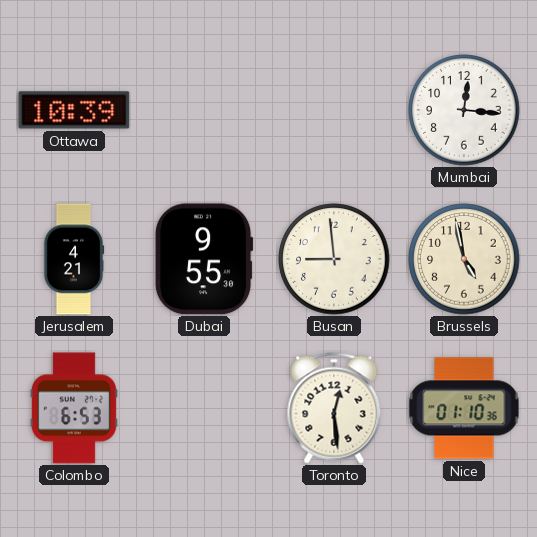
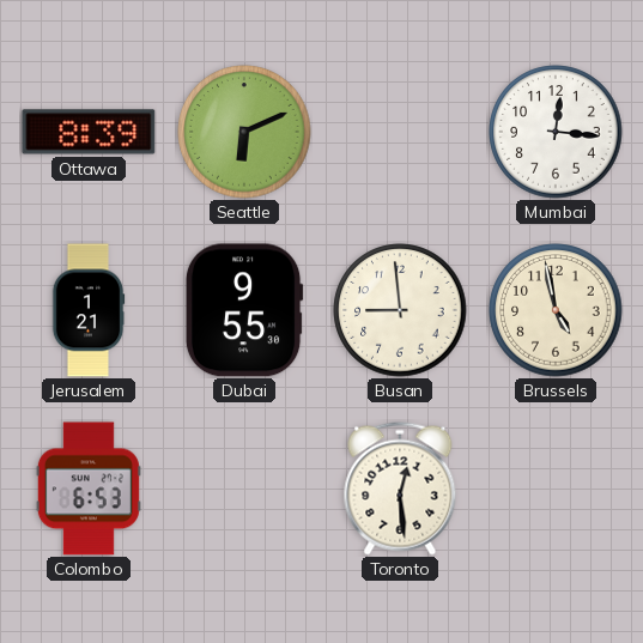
Ottawa: 10:39 -> 8:39 (89, 132)
Seattle: none -> 6:11 (244, 132)
Jerusalem: 4:21 -> 1:21 (89, 310)
Nice: 01:10 -> none (464, 408)
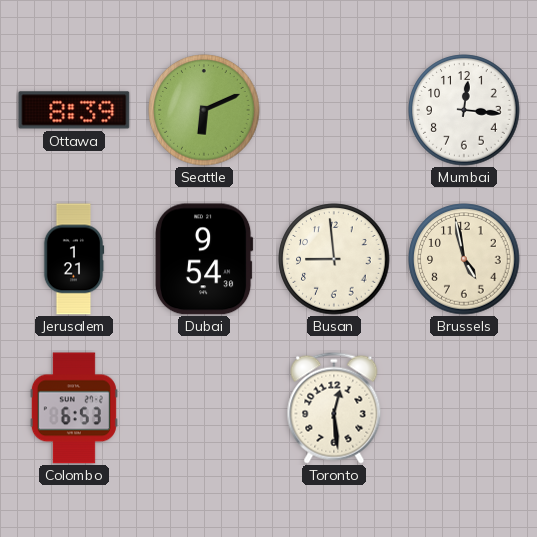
Dubai: 9:55 -> 9:54 (204, 259)
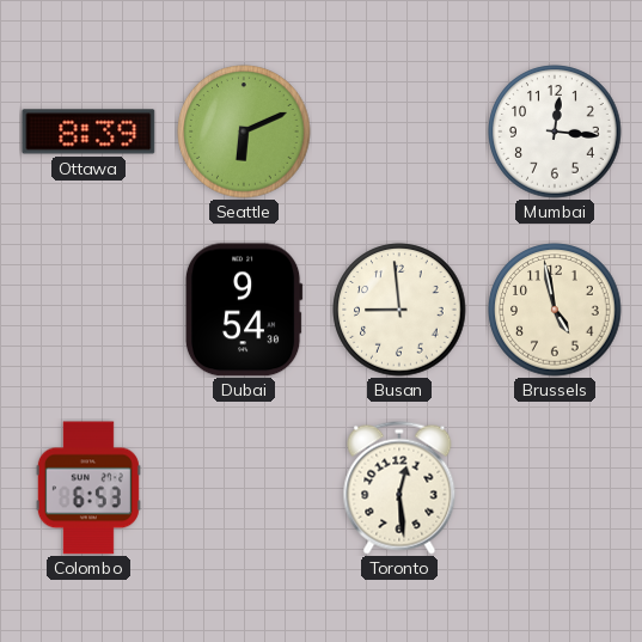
Jerusalem: 1:21 -> none (74, 259)
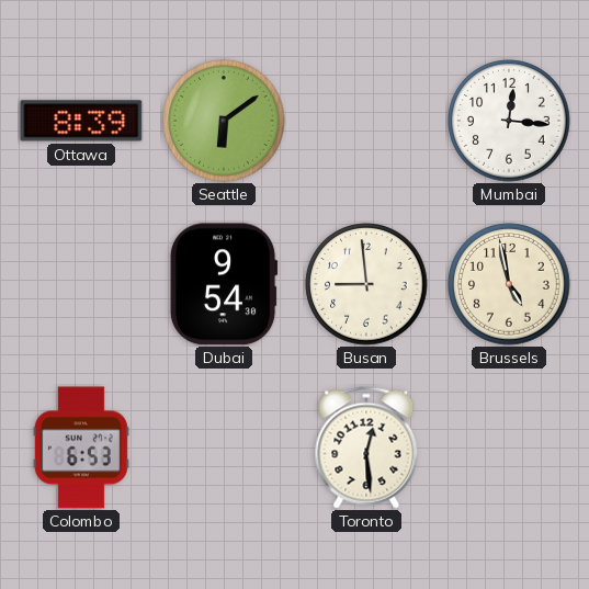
Seattle: 6:11 -> 6:09 (224, 121)
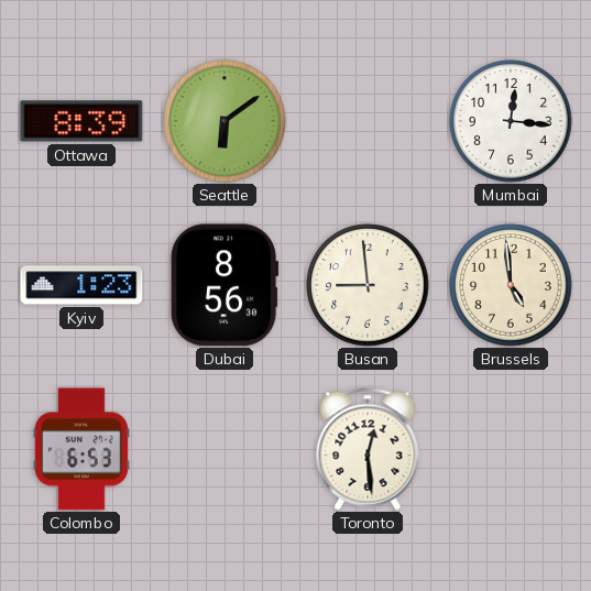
Kyiv: none -> 1:23 (81, 285)
Dubai: 9:54 -> 8:56 (225, 285)
Brussels: 4:58 -> 4:59 (511, 285)
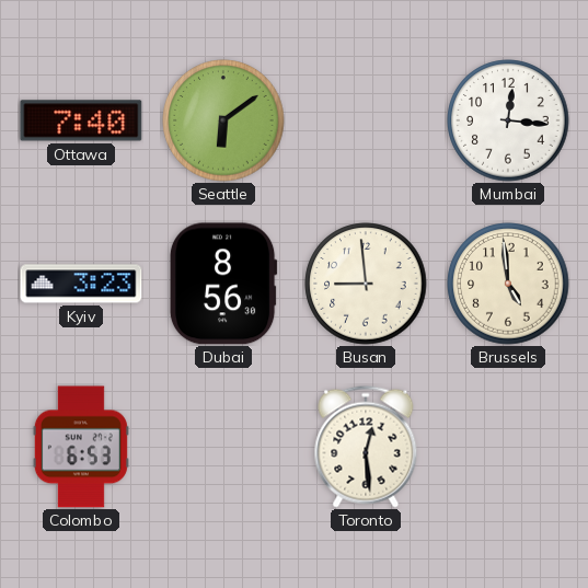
Ottawa: 8:39 -> 7:40 (81, 120)
Kyiv: 1:23 -> 3:23 (81, 284)
